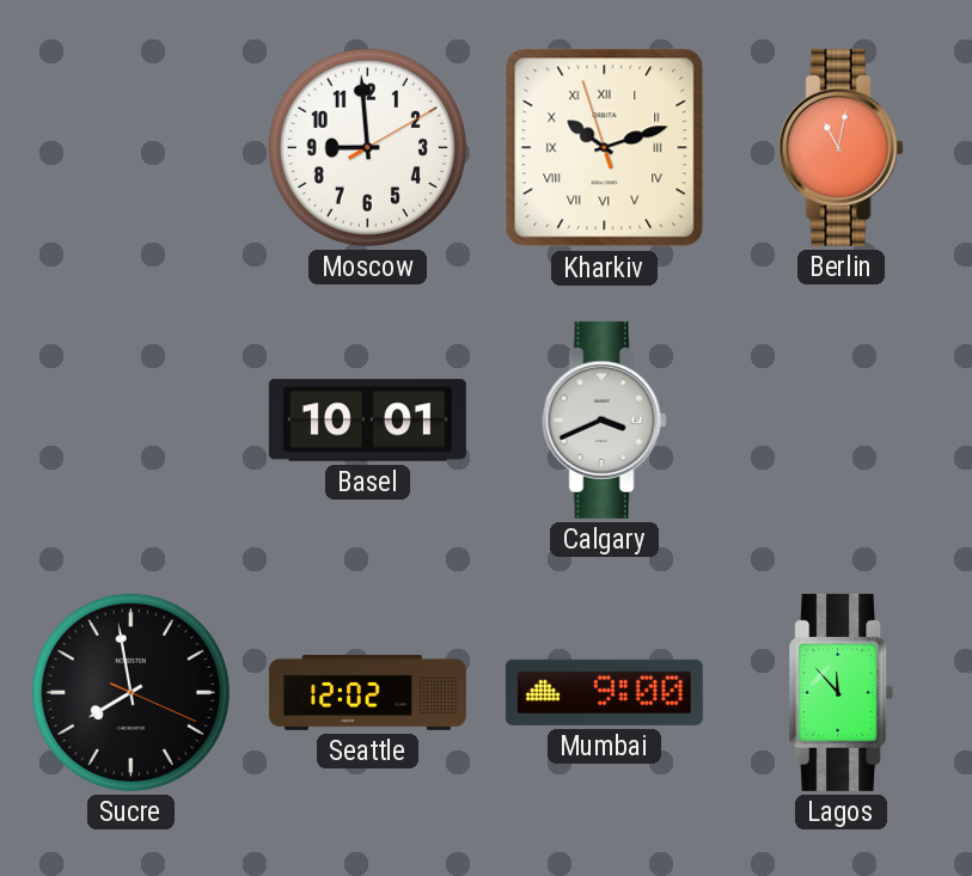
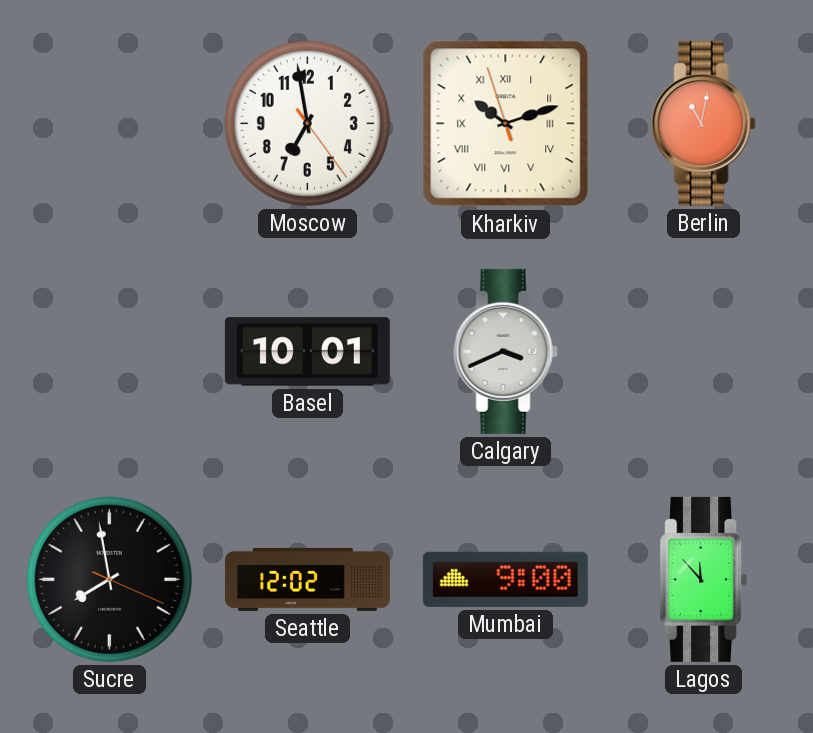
Moscow: 8:59 -> 6:58 (307, 123)
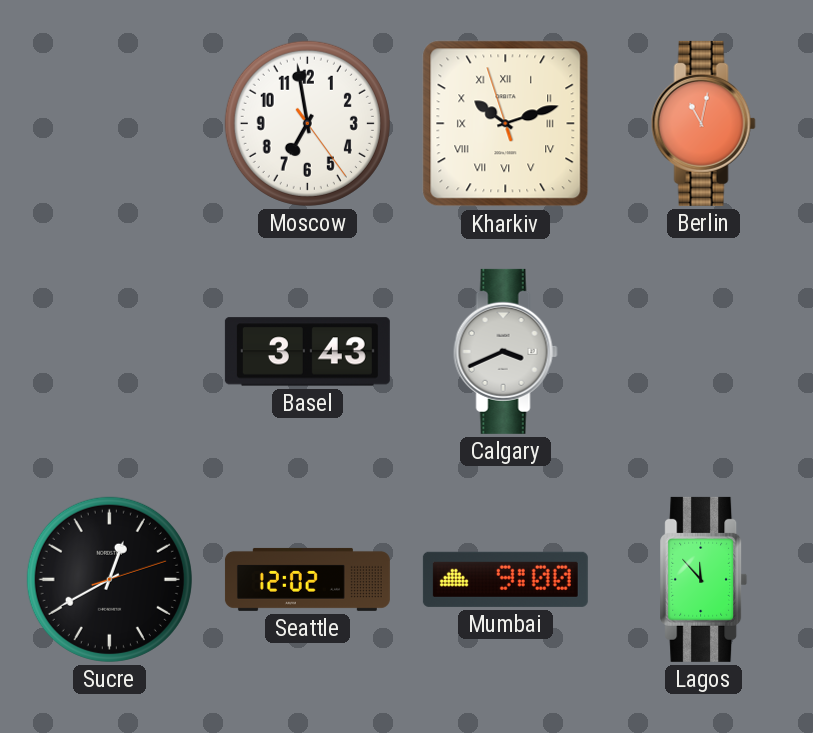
Basel: 10:01 -> 3:43 (307, 352)
Sucre: 7:58 -> 12:40 (109, 579)
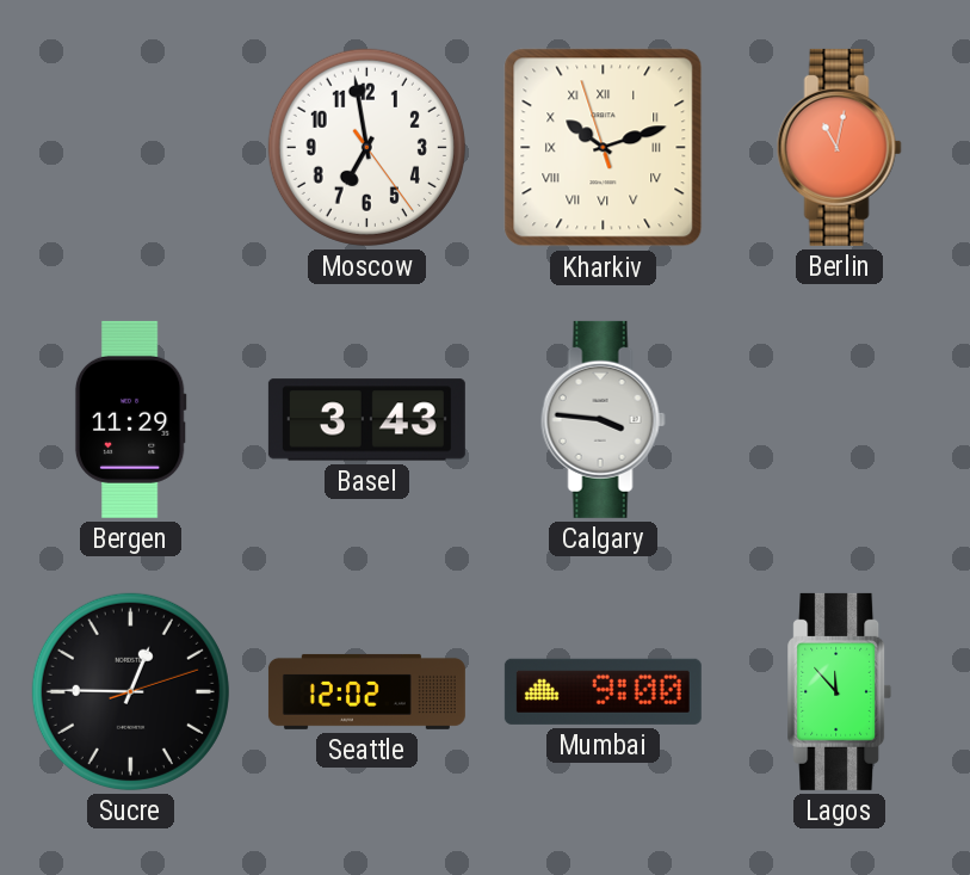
Bergen: none -> 11:29 (130, 419)
Calgary: 3:41 -> 3:46 (603, 419)
Sucre: 12:40 -> 12:45 (130, 691)
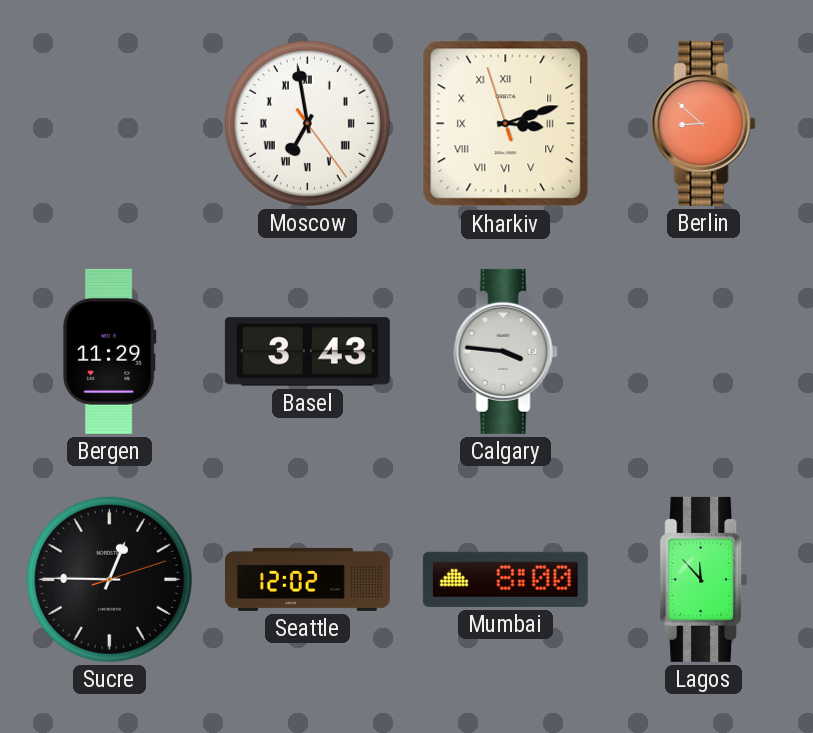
Moscow numerals: Arabic -> Roman (307, 123)
Kharkiv: 10:11 -> 3:11 (506, 124)
Berlin: 11:02 -> 8:52 (703, 123)
Mumbai: 9:00 -> 8:00 (505, 579)
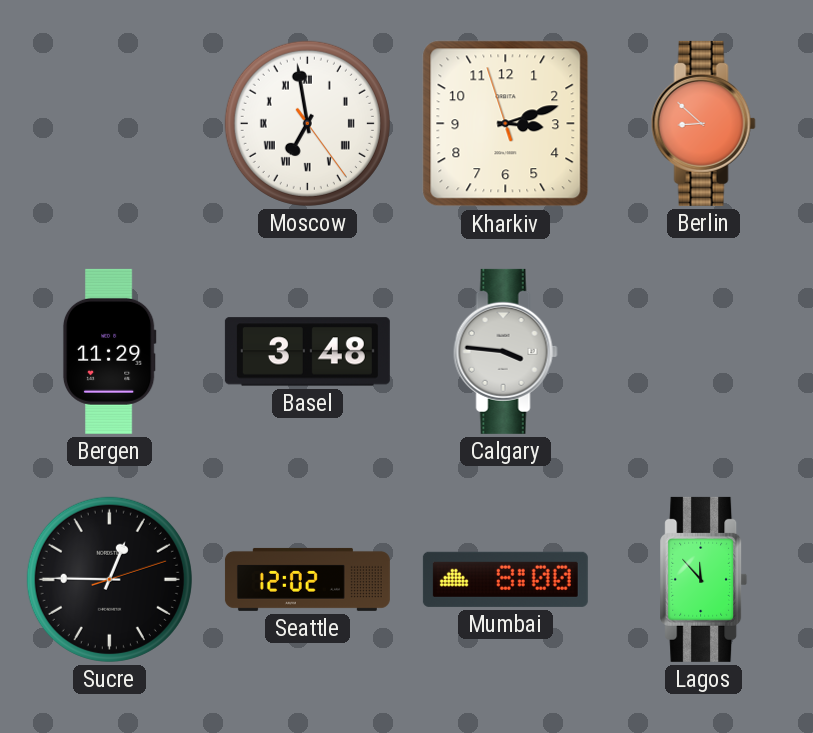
Kharkiv numerals: Roman -> Arabic (506, 124)
Basel: 3:43 -> 3:48 (307, 352)
